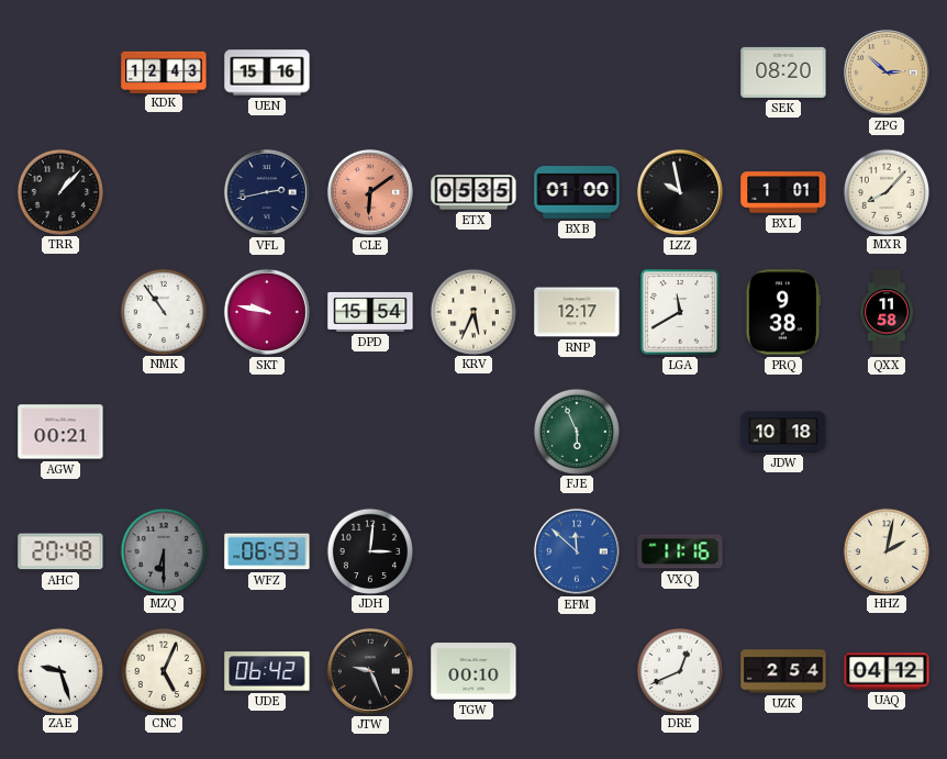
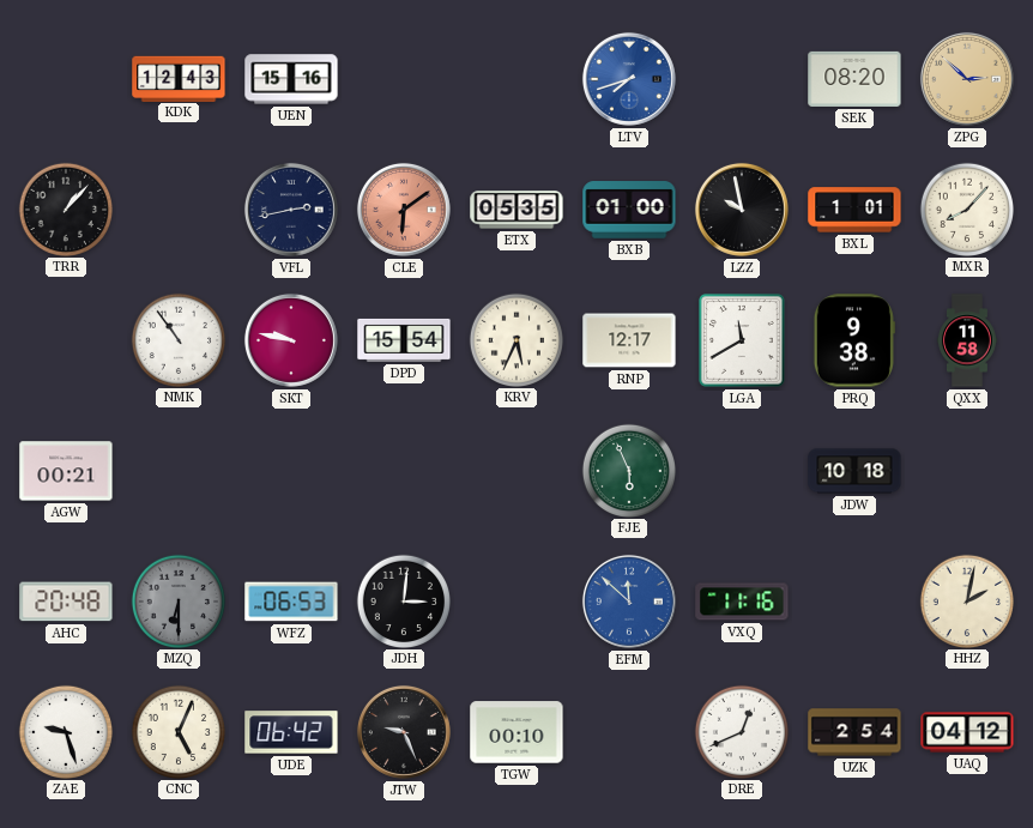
LTV: none -> 7:42 (629, 79)
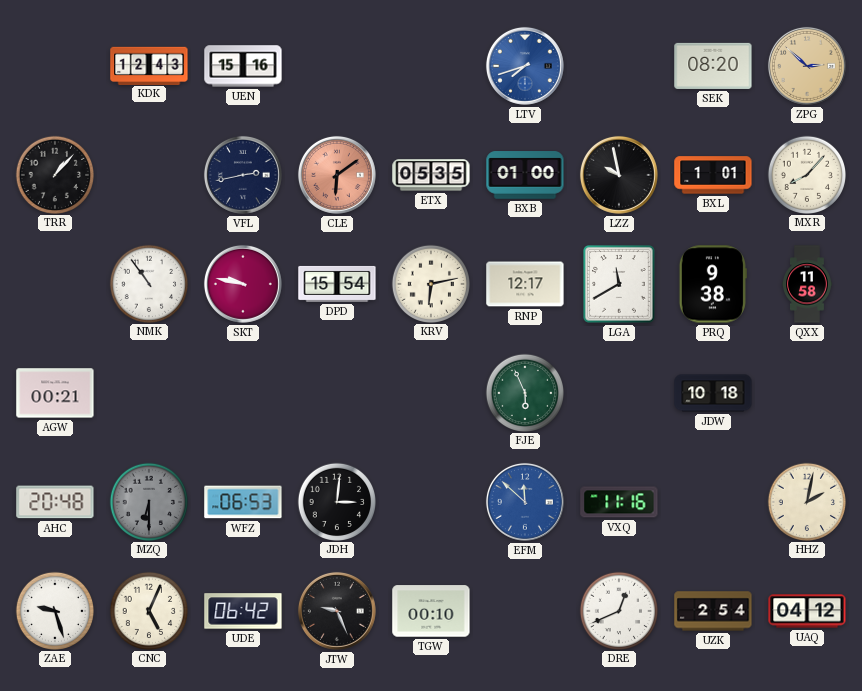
KRV: 5:34 -> 6:13 (430, 283)
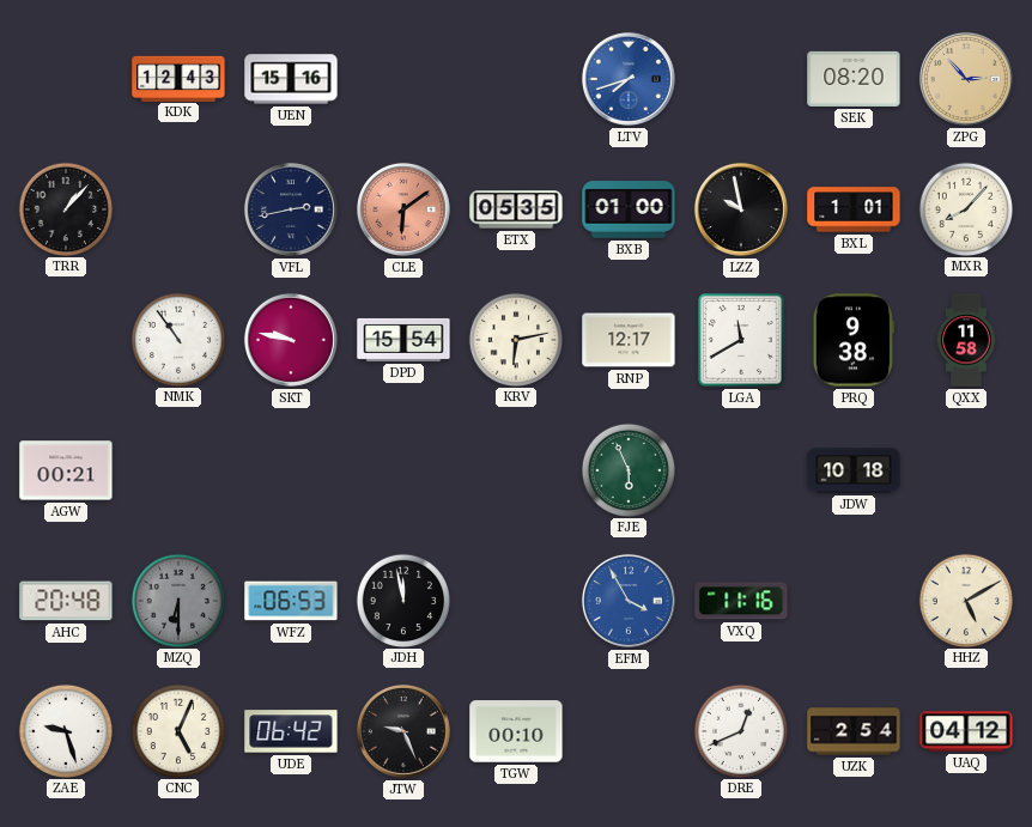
ZPG: 2:52 -> 2:53 (966, 79)
JDH: 3:01 -> 11:58 (402, 600)
EFM: 11:52 -> 3:55 (629, 601)
HHZ: 2:02 -> 5:10 (965, 600)
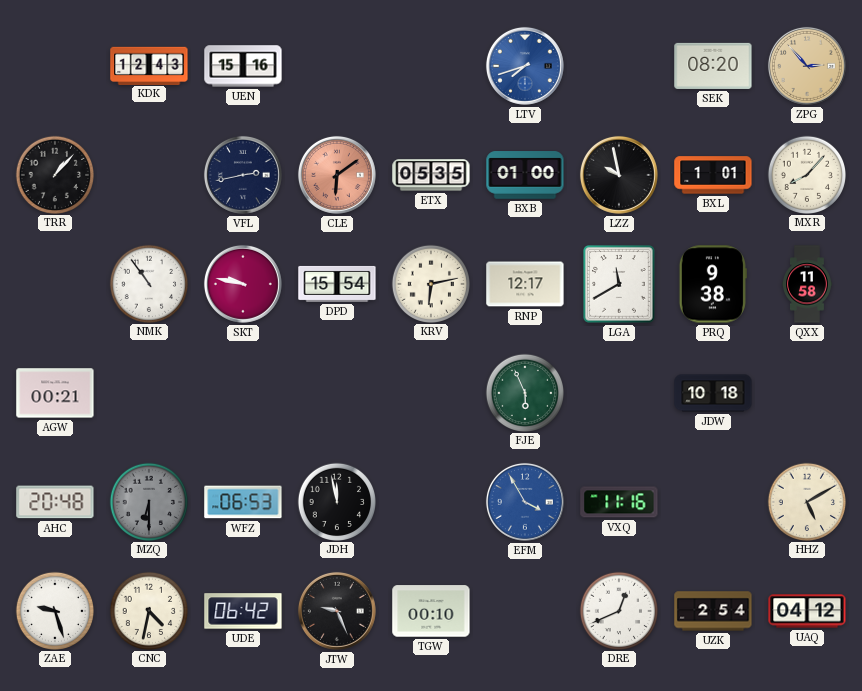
CNC: 5:04 -> 4:32 (148, 610)
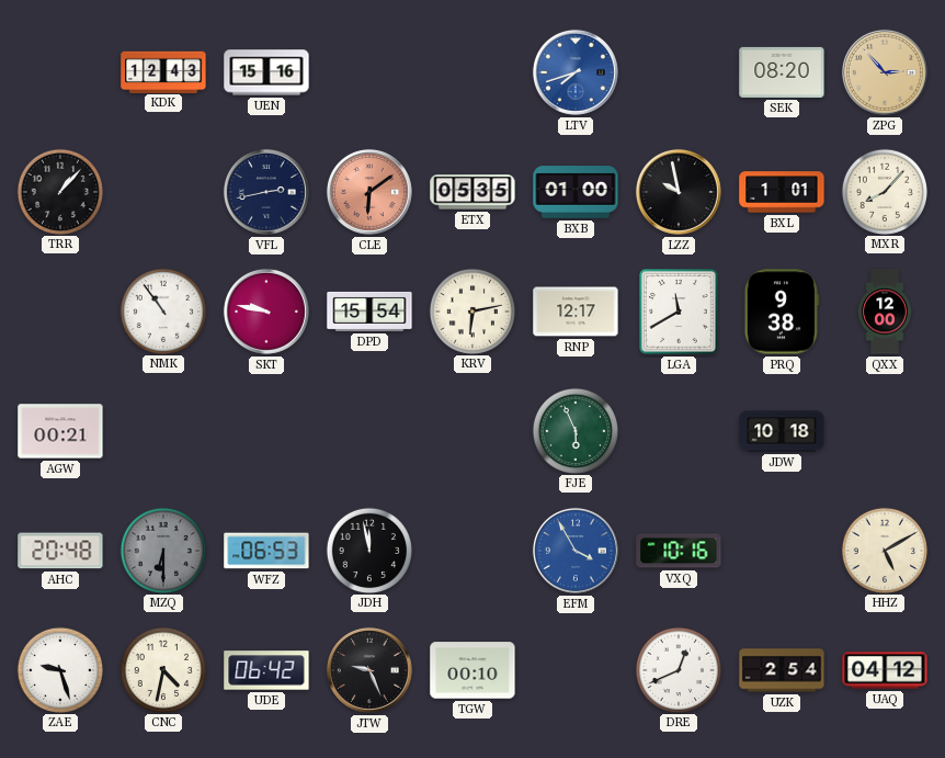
QXX: 11:58 -> 12:00 (885, 312)
VXQ: 11:16 -> 10:16 (679, 551)
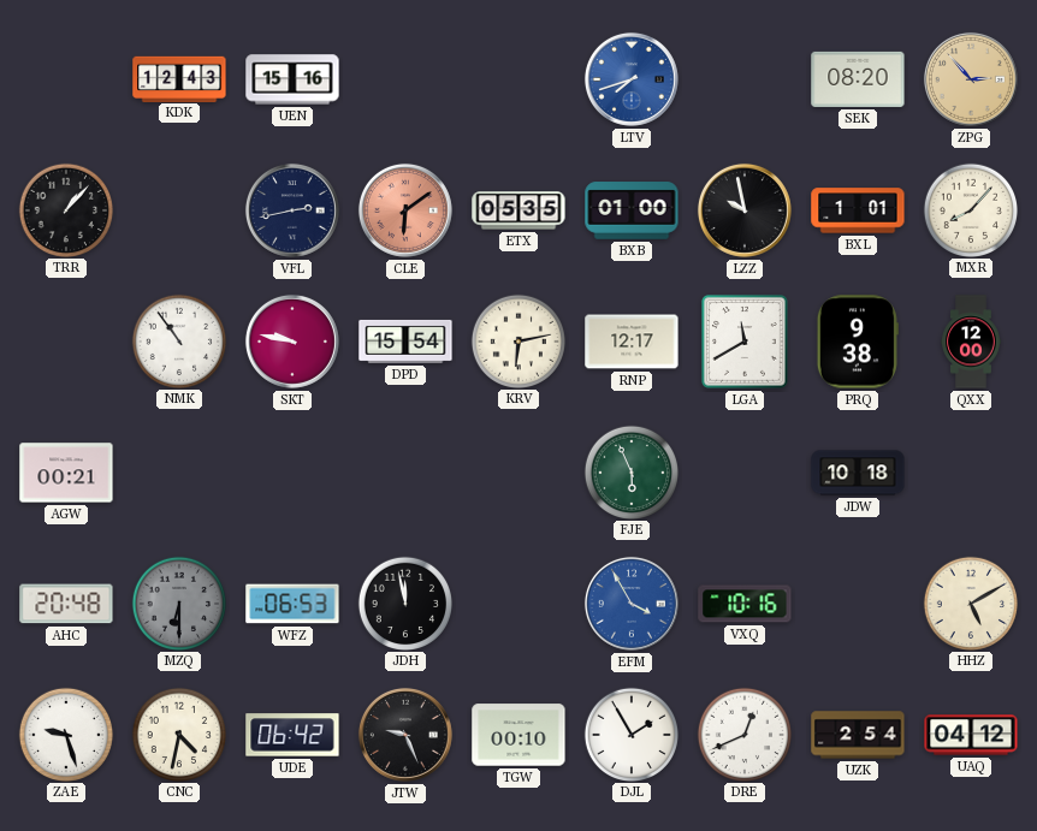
DJL: none -> 1:55 (630, 734)
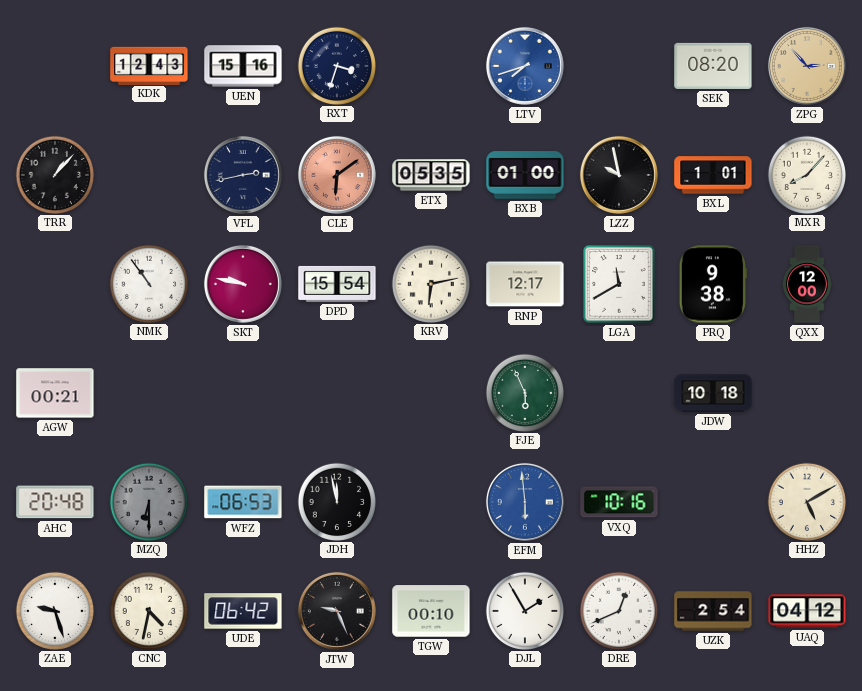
RXT: none -> 3:33 (336, 65)
EFM: 3:55 -> 5:59 (525, 502)
